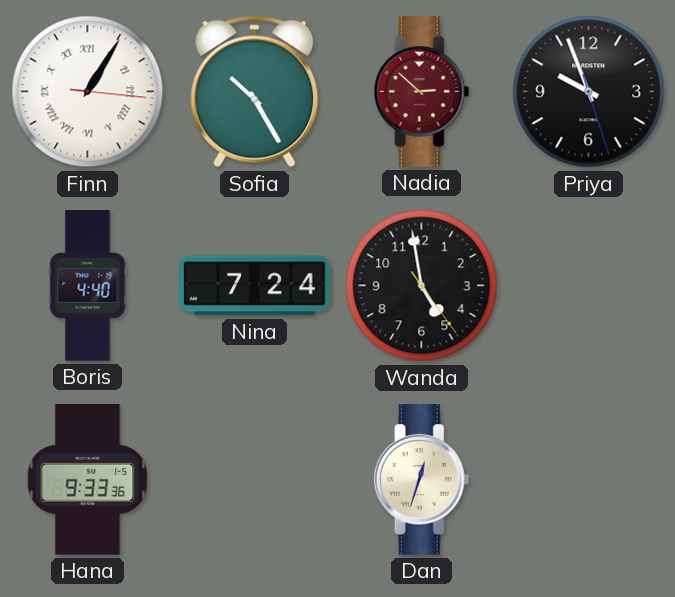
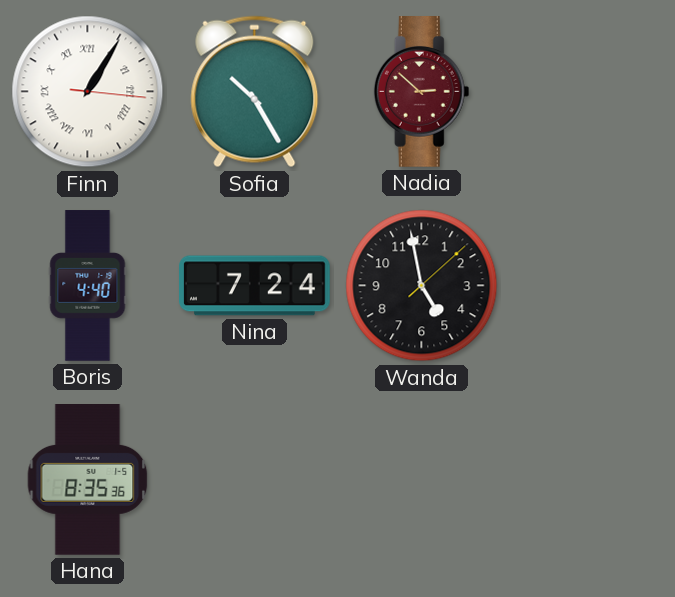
Priya: 9:56 -> none (589, 92)
Wanda: 4:58:24 -> 4:58:08 (422, 286)
Hana: 9:33 -> 8:35 (88, 480)
Dan: 12:33 -> none (422, 480)
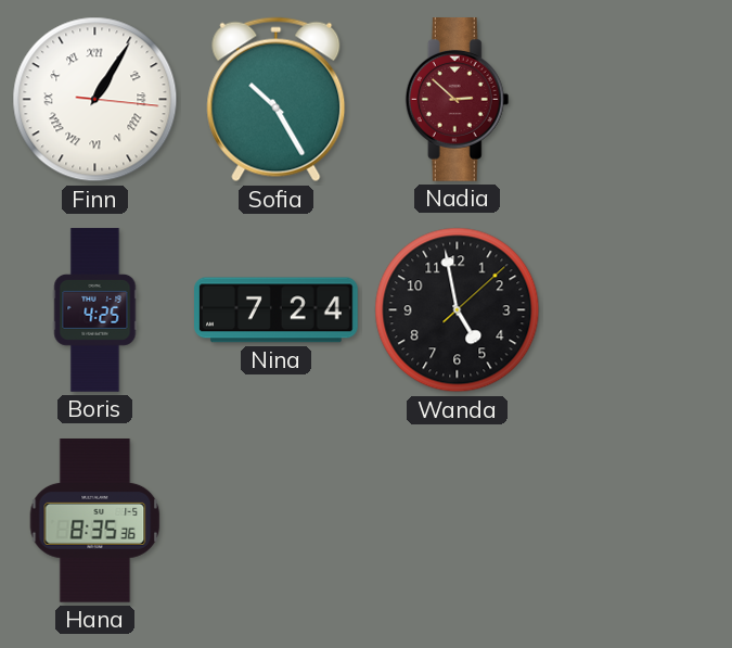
Boris: 4:40 -> 4:25 (95, 310)
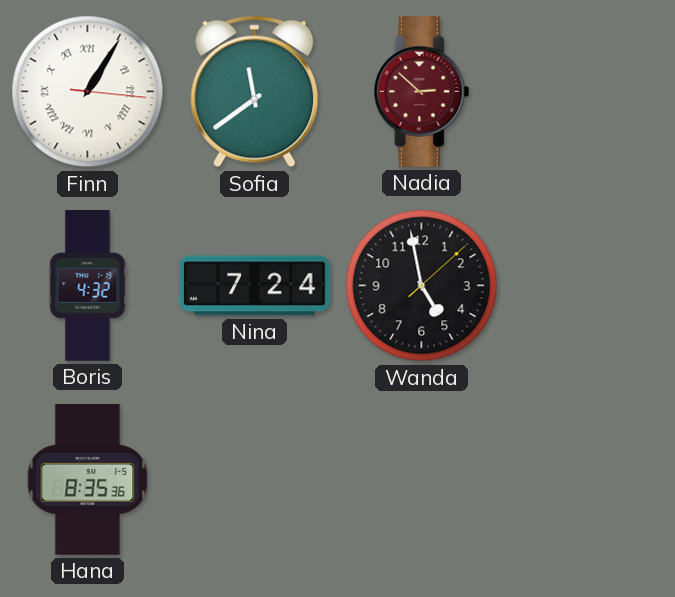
Sofia: 10:25 -> 11:39 (255, 92)
Boris: 4:25 -> 4:32 (88, 286)
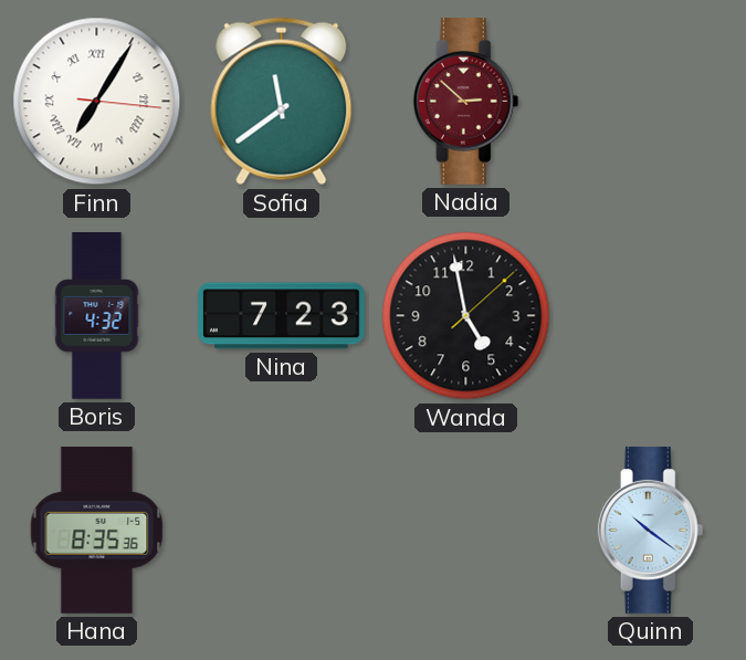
Finn: 1:05 -> 7:05 (97, 102)
Nina: 7:24 -> 7:23 (282, 316)
Quinn: none -> 10:21 (651, 531)
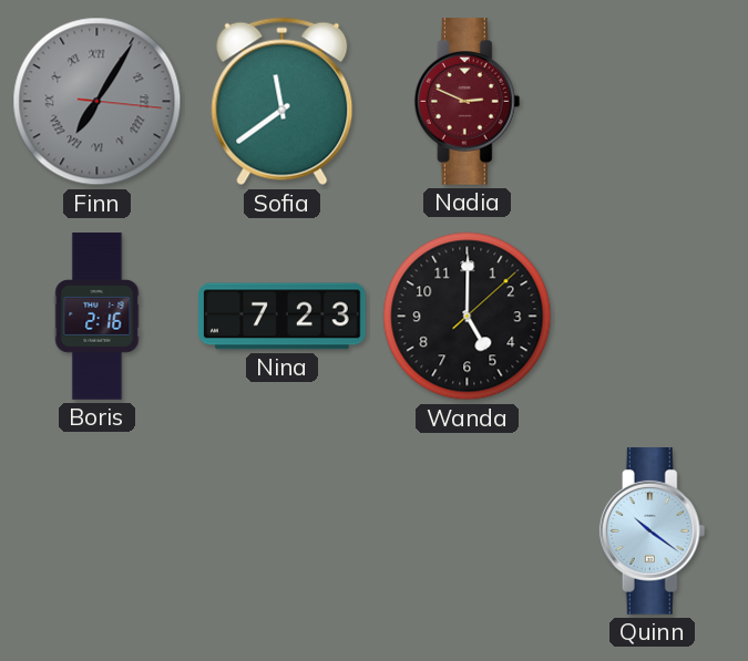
Finn dial: white -> grey (98, 102)
Nadia: 2:52 -> 2:49 (468, 102)
Boris: 4:32 -> 2:16 (98, 317)
Wanda: 4:58 -> 5:00 (468, 317)
Hana: 8:35 -> none (97, 531)
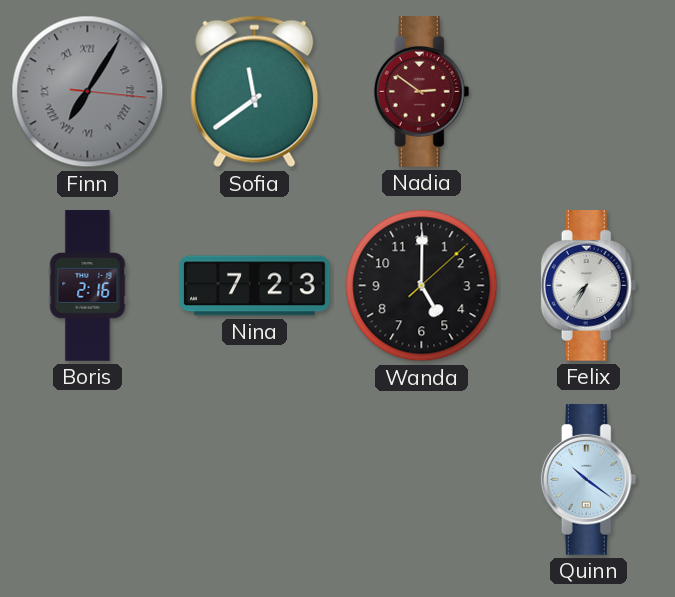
Nadia: 2:49 -> 2:51 (422, 92)
Felix: none -> 7:35 (589, 286)
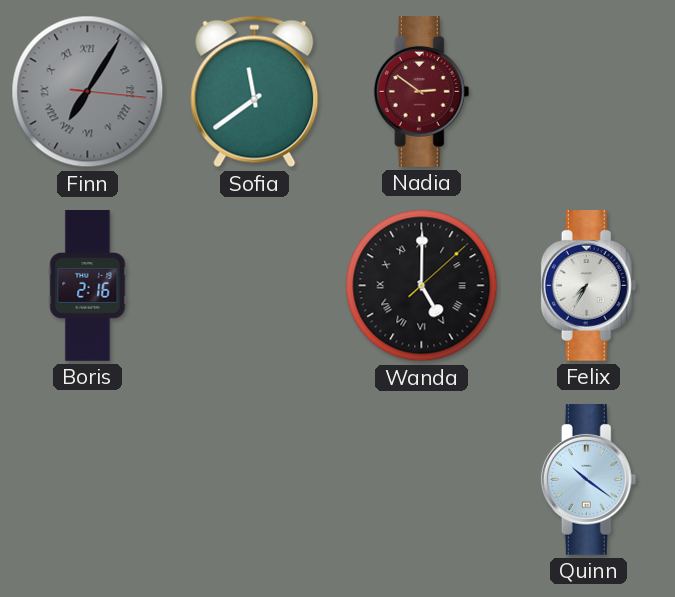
Nina: 7:23 -> none (255, 286)
Wanda numerals: Arabic -> Roman (422, 286)
